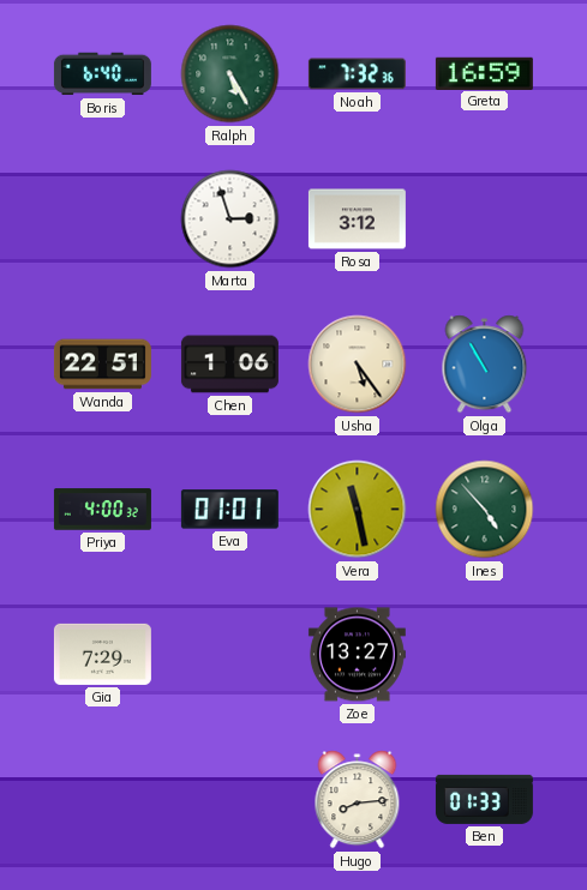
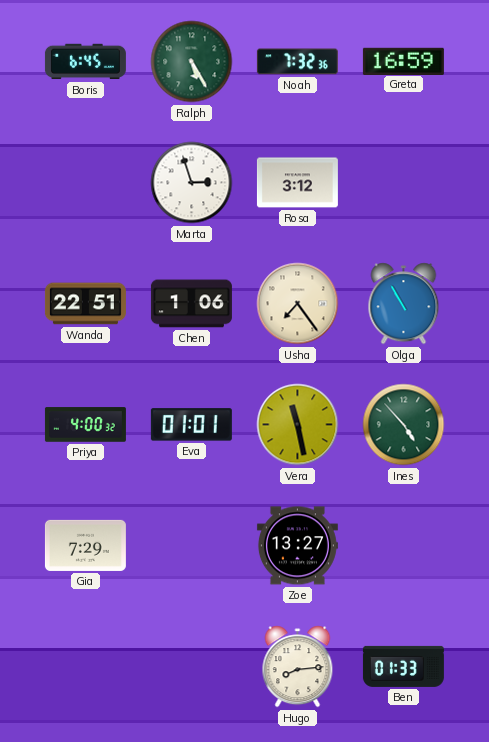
Boris: 6:40 -> 6:45 (85, 62)
Usha: 5:24 -> 7:24 (298, 304)
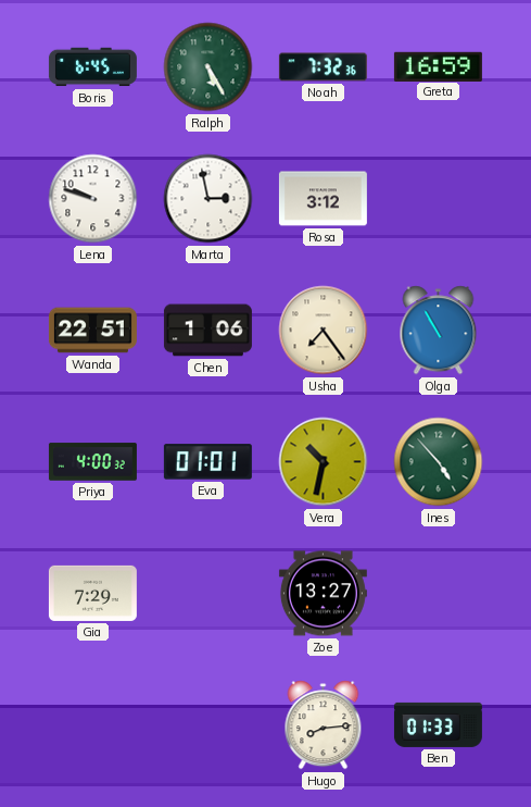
Lena: none -> 9:48 (93, 199)
Marta: 2:57 -> 2:58 (208, 199)
Vera: 11:28 -> 10:32 (324, 462)
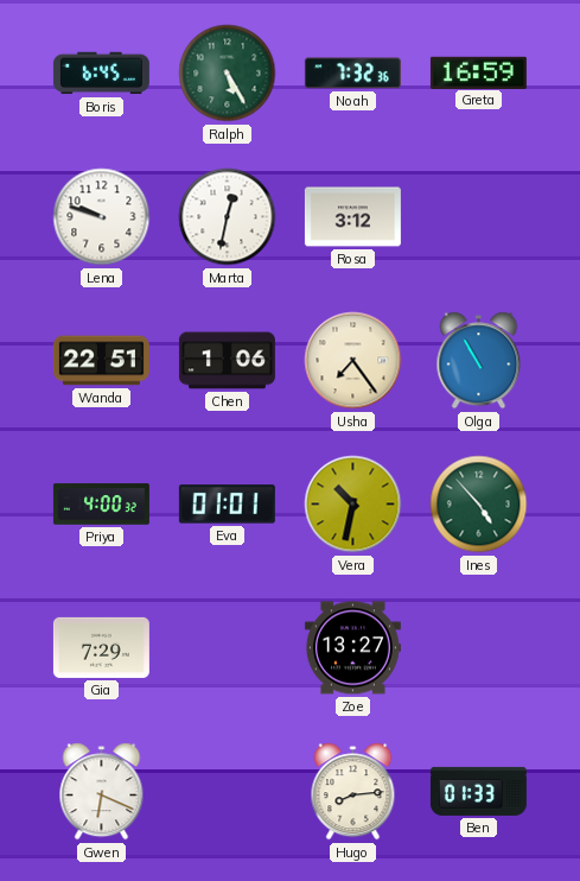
Marta: 2:58 -> 12:32 (228, 217)
Gwen: none -> 6:19 (102, 792)
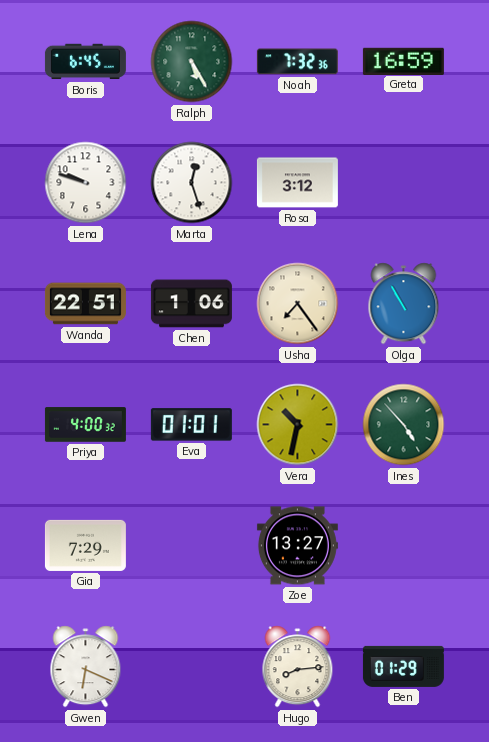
Marta: 12:32 -> 12:27 (192, 183)
Ben: 01:33 -> 01:29 (403, 666)
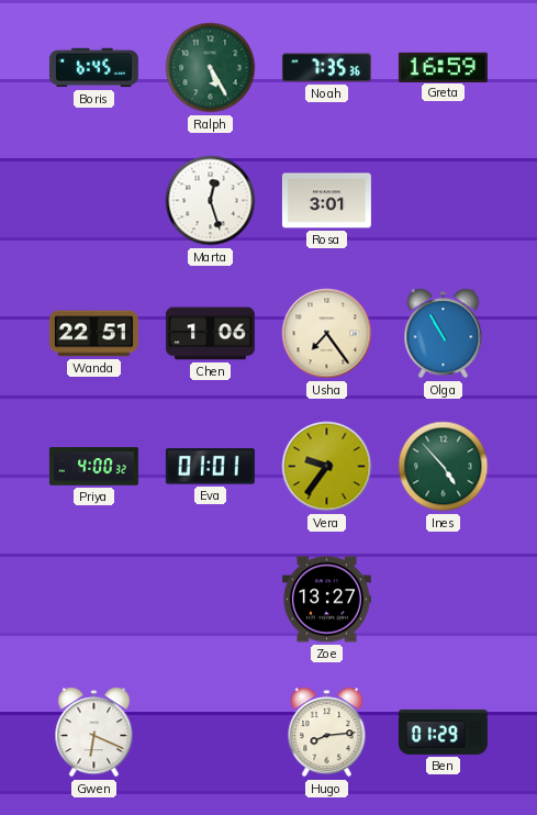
Noah: 7:32 -> 7:35 (326, 68)
Lena: 9:48 -> none (86, 183)
Rosa: 3:12 -> 3:01 (326, 201)
Vera: 10:32 -> 9:36 (327, 467)
Gia: 7:29 -> none (85, 545)
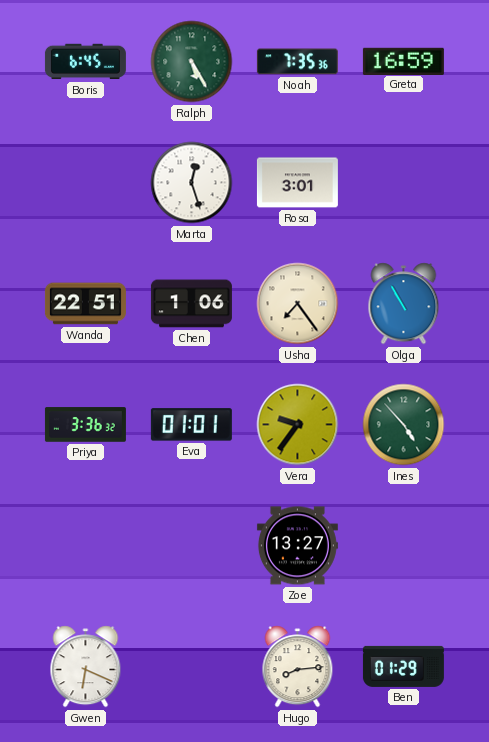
Priya: 4:00 -> 3:36 (85, 425)
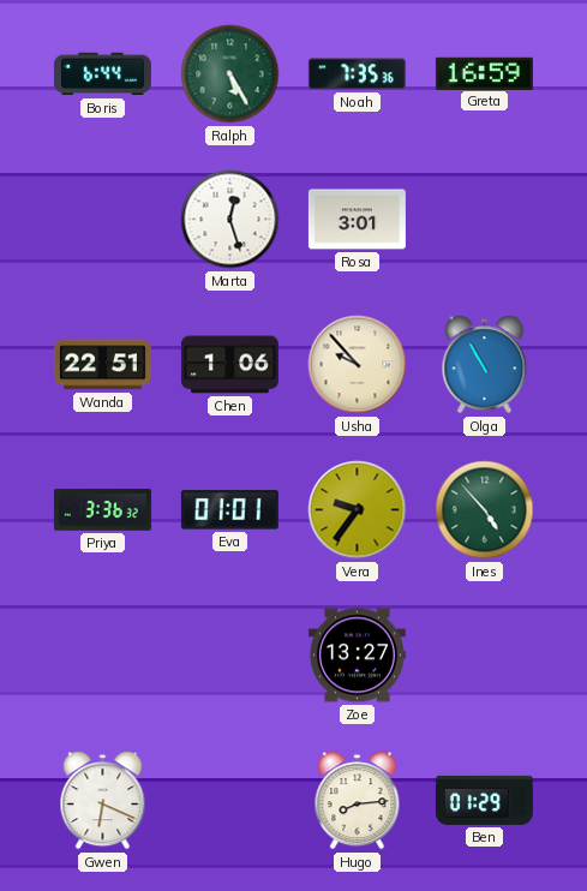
Boris: 6:45 -> 6:44 (102, 74)
Usha: 7:24 -> 9:53 (358, 365)
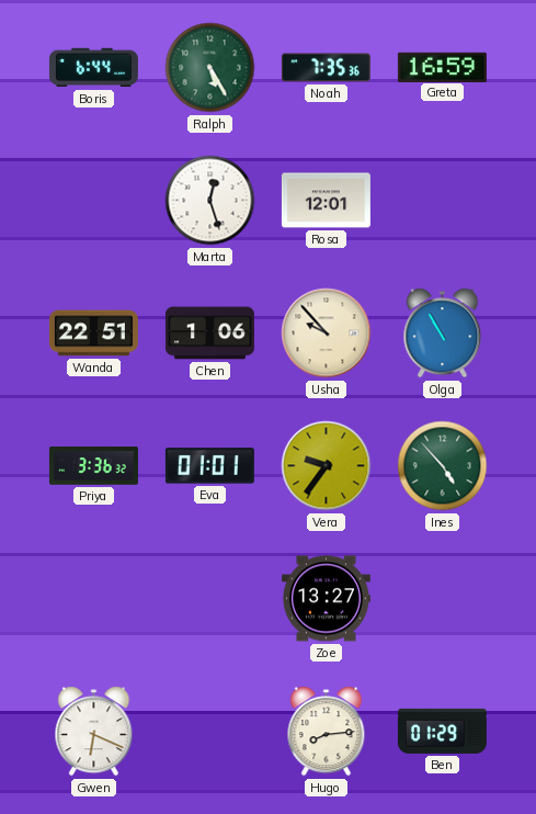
Rosa: 3:01 -> 12:01 (326, 201)
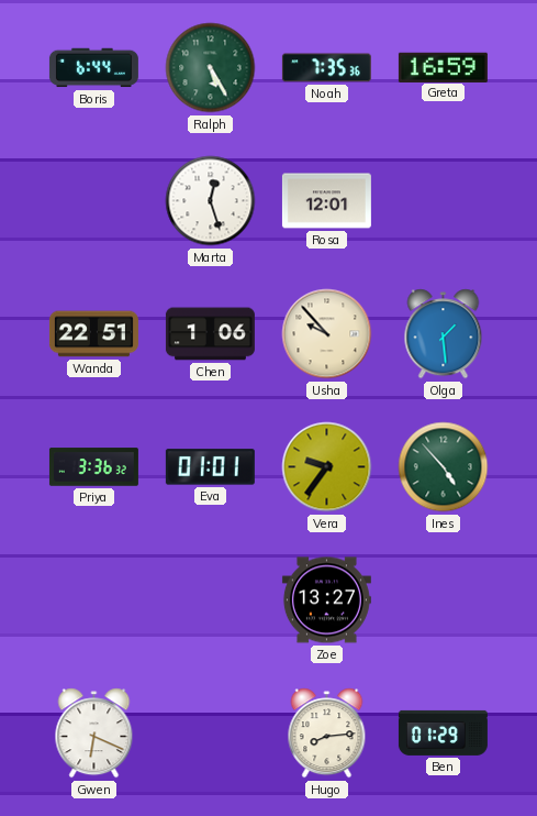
Olga: 10:55 -> 1:29 (444, 334)
